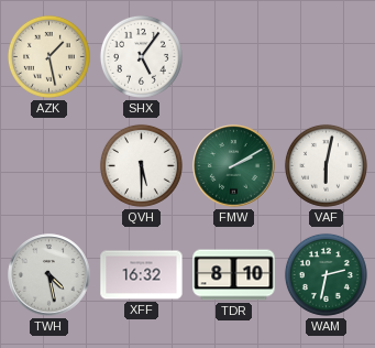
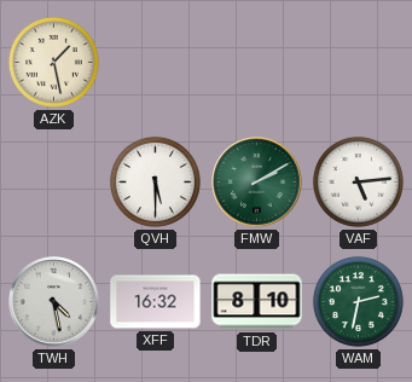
SHX: 5:06 -> none (141, 56)
VAF: 6:02 -> 5:14 (358, 181)
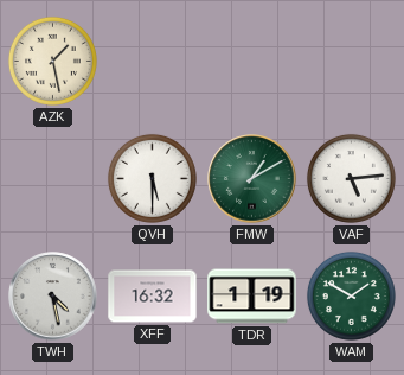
FMW: 2:10 -> 1:10 (252, 179)
TDR: 8:10 -> 1:19 (252, 297)
WAM: 2:32 -> 1:50 (351, 295)
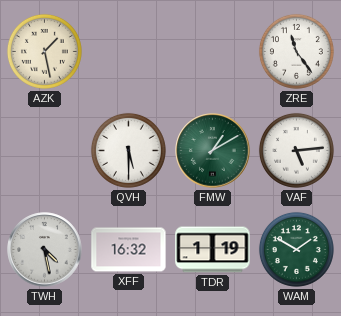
ZRE: none -> 11:24 (296, 51)
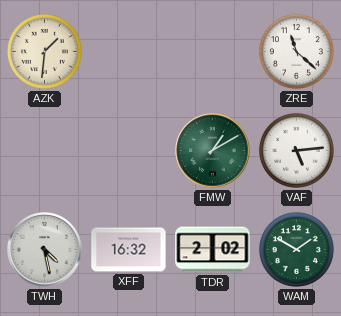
AZK: 1:28 -> 1:31 (44, 51)
ZRE: 11:24 -> 11:22 (296, 51)
QVH: 5:30 -> none (128, 150)
TDR: 1:19 -> 2:02 (213, 250)
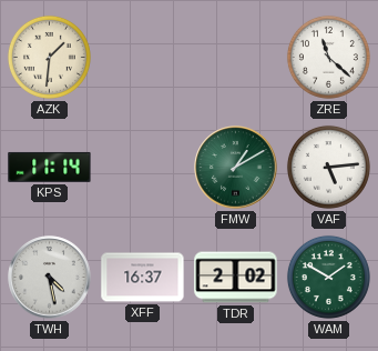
KPS: none -> 11:14 (50, 167)
XFF: 16:32 -> 16:37 (143, 278)
